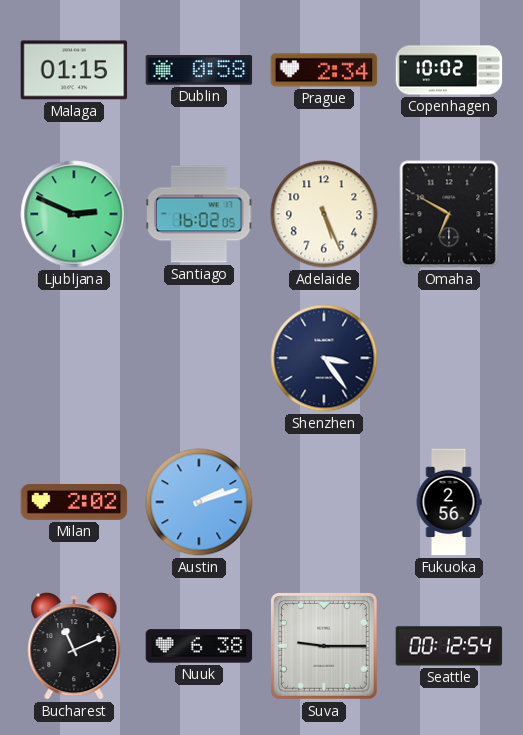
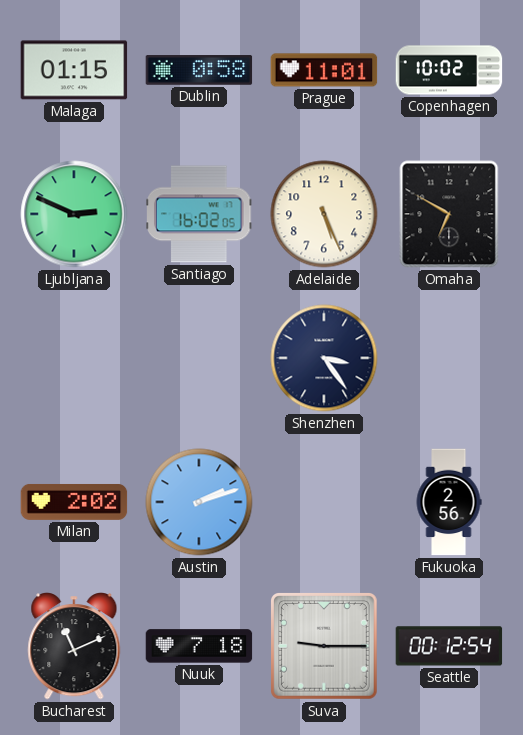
Prague: 2:34 -> 11:01 (324, 70)
Nuuk: 6:38 -> 7:18 (199, 646)
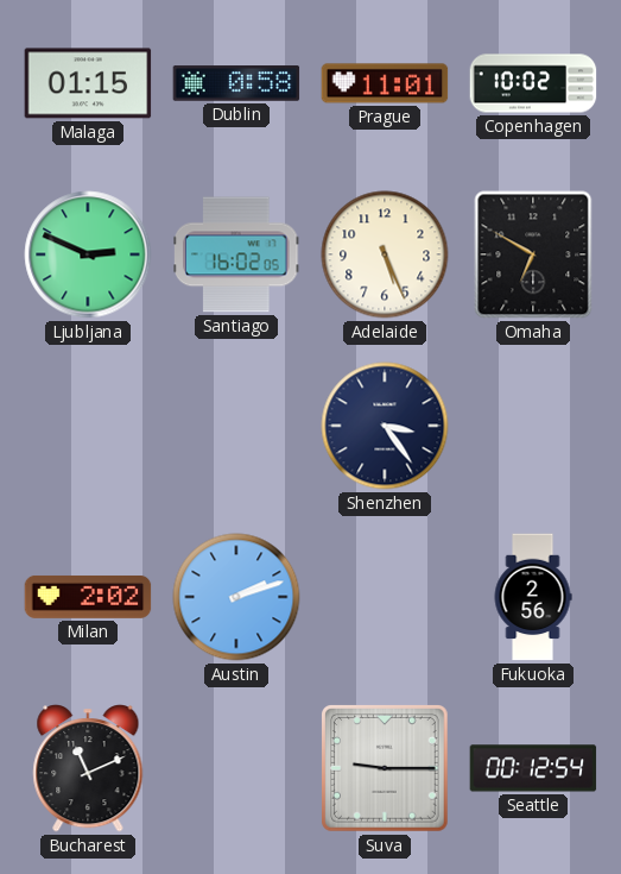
Nuuk: 7:18 -> none (199, 646)
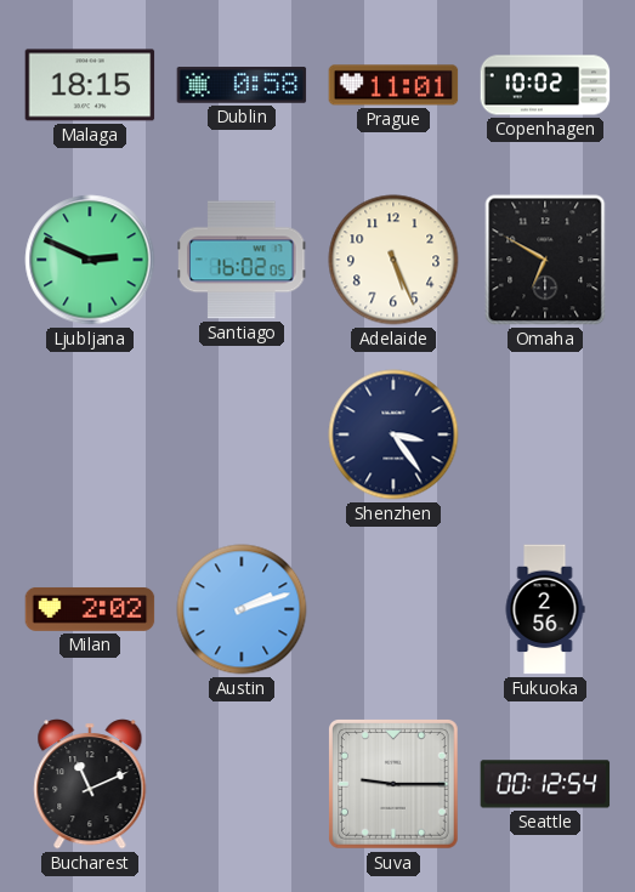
Malaga: 01:15 -> 18:15 (90, 85)
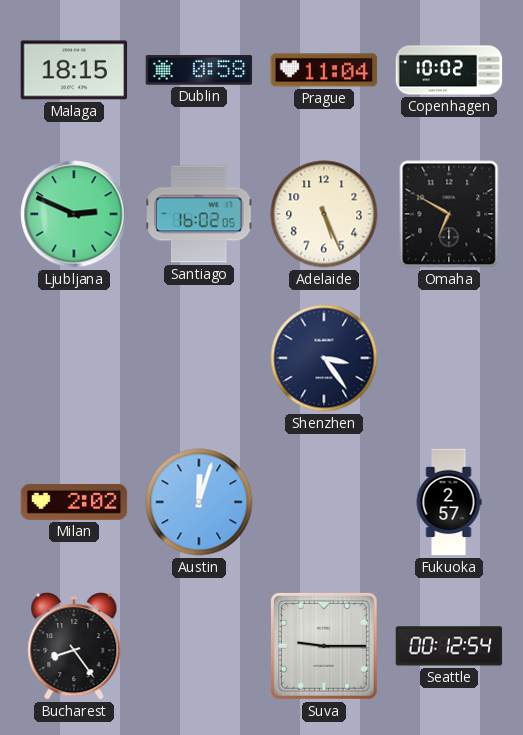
Prague: 11:01 -> 11:04 (324, 70)
Austin: 2:12 -> 12:03 (199, 502)
Fukuoka: 2:56 -> 2:57 (449, 502)
Bucharest: 11:11 -> 8:24 (74, 646)
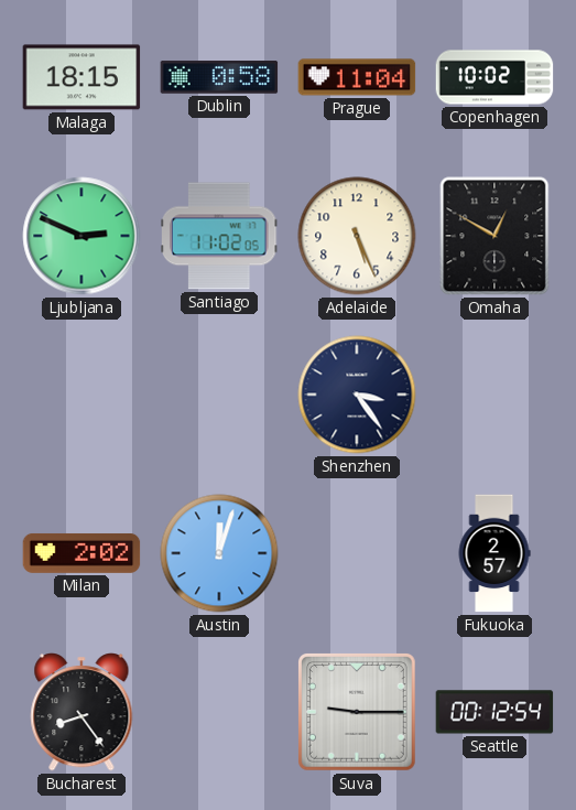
Santiago: 16:02 -> 11:02 (220, 236)
Omaha: 6:50 -> 12:50 (495, 236)
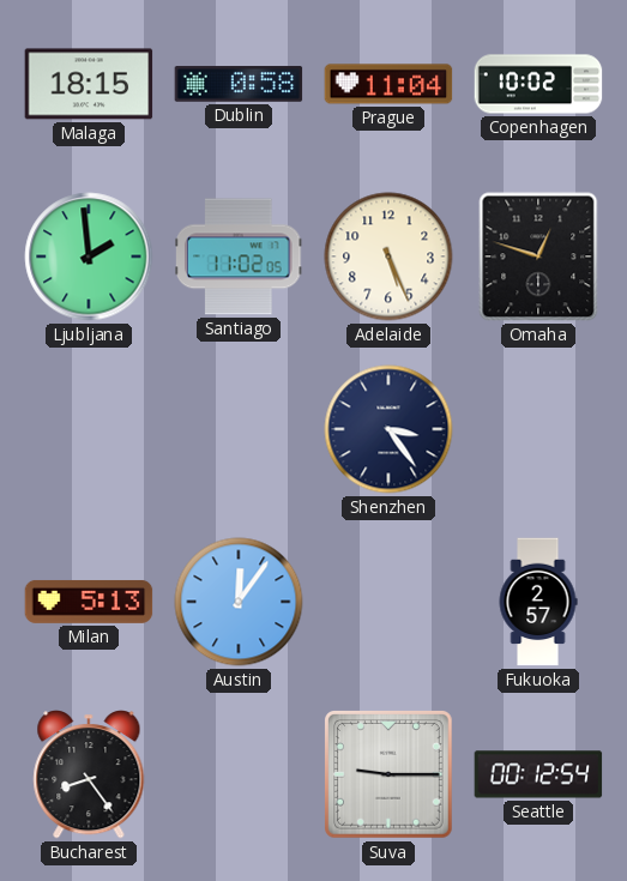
Ljubljana: 2:49 -> 1:59 (89, 257)
Omaha: 12:50 -> 12:48 (538, 257)
Milan: 2:02 -> 5:13 (89, 602)
Austin: 12:03 -> 12:06 (239, 602)
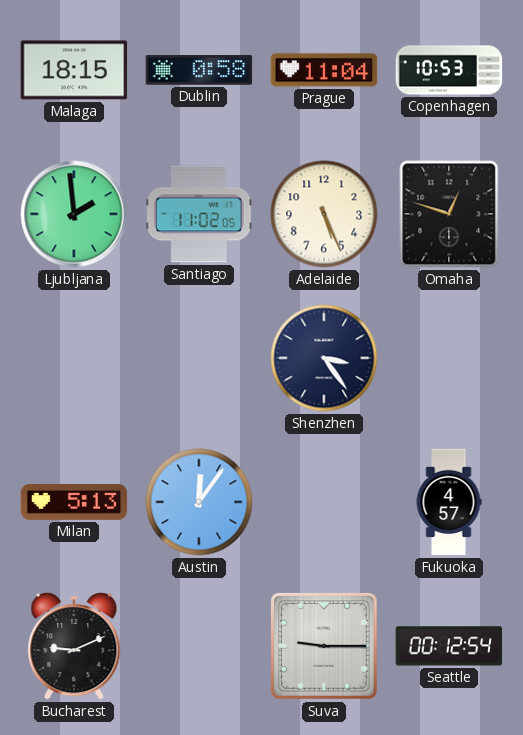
Copenhagen: 10:02 -> 10:53 (449, 70)
Fukuoka: 2:57 -> 4:57 (449, 502)
Bucharest: 8:24 -> 9:11 (74, 646)
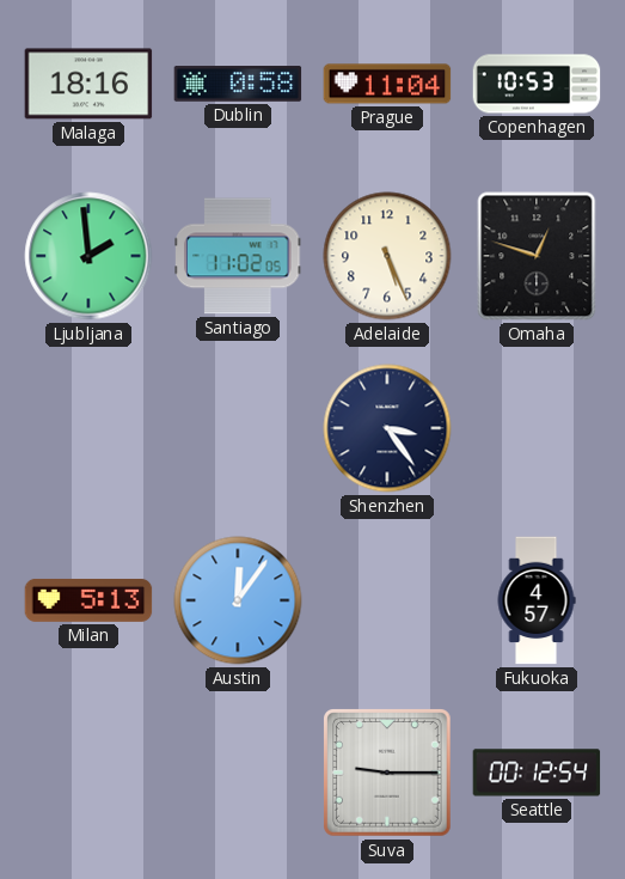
Malaga: 18:15 -> 18:16 (88, 84)
Bucharest: 9:11 -> none (74, 646)
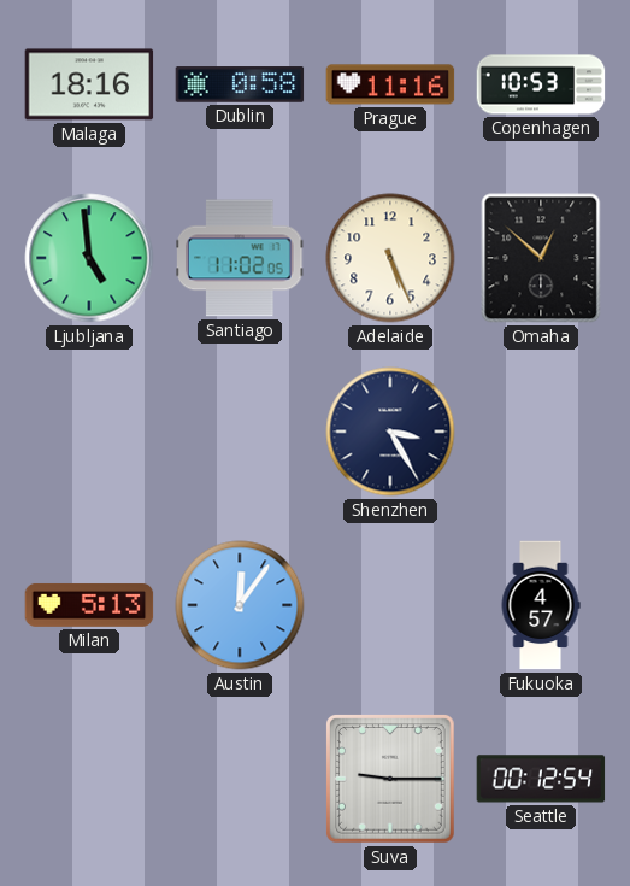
Prague: 11:04 -> 11:16 (390, 84)
Ljubljana: 1:59 -> 4:59 (89, 258)
Omaha: 12:48 -> 12:52 (541, 258)
Shenzhen: 3:24 -> 3:25 (390, 432)
